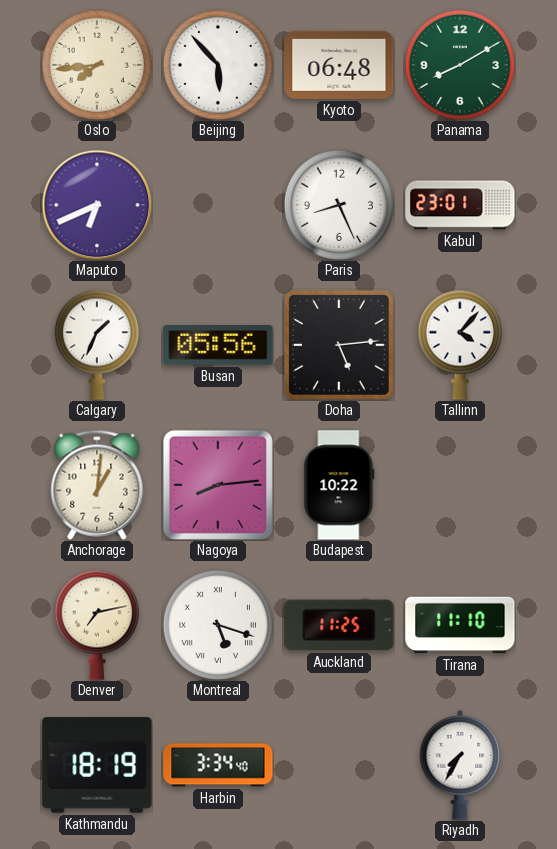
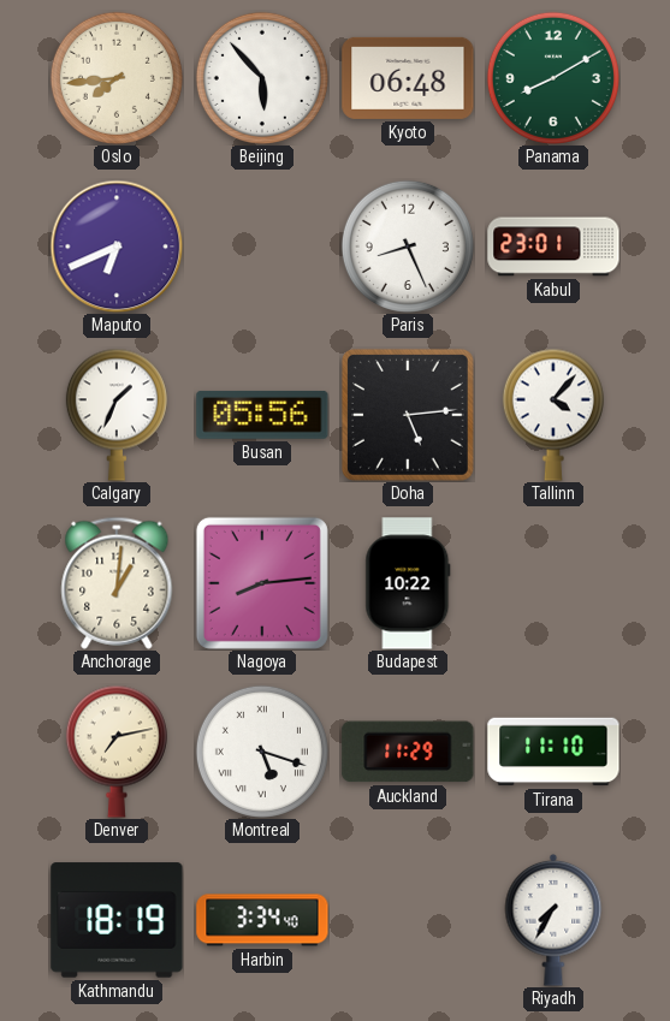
Auckland: 11:25 -> 11:29 (408, 752)
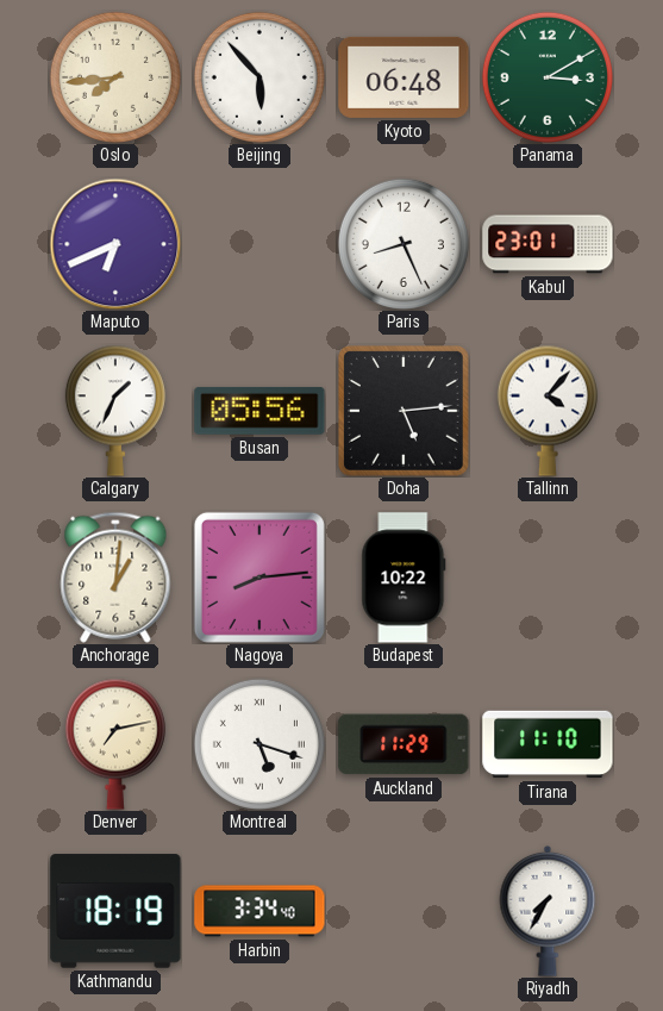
Panama: 8:10 -> 3:10 (548, 77)
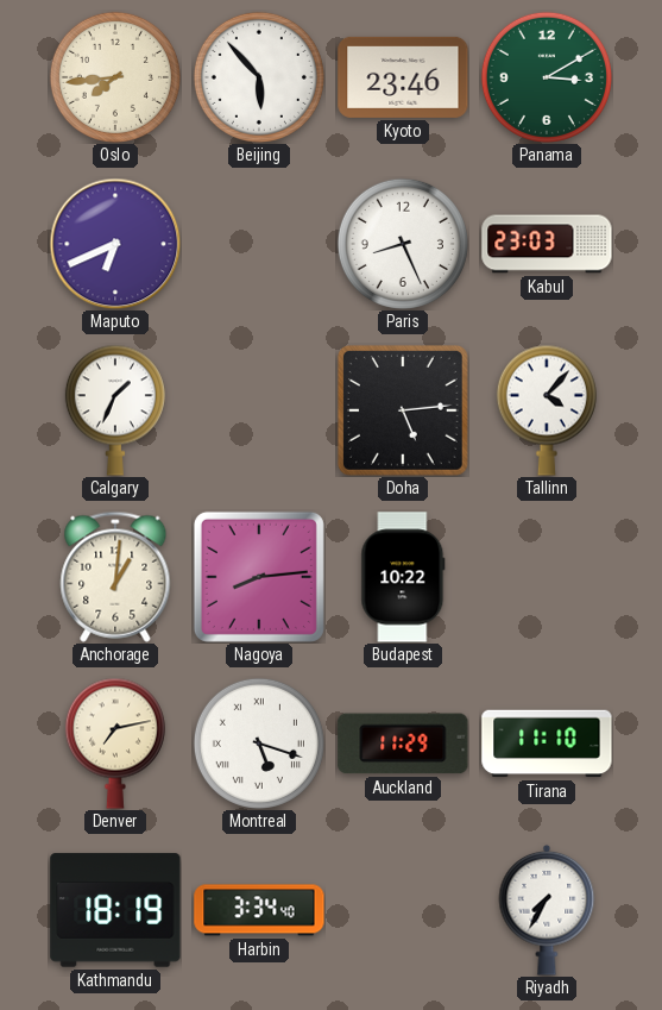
Kyoto: 06:48 -> 23:46 (403, 77)
Kabul: 23:01 -> 23:03 (547, 244)
Busan: 05:56 -> none (259, 411)
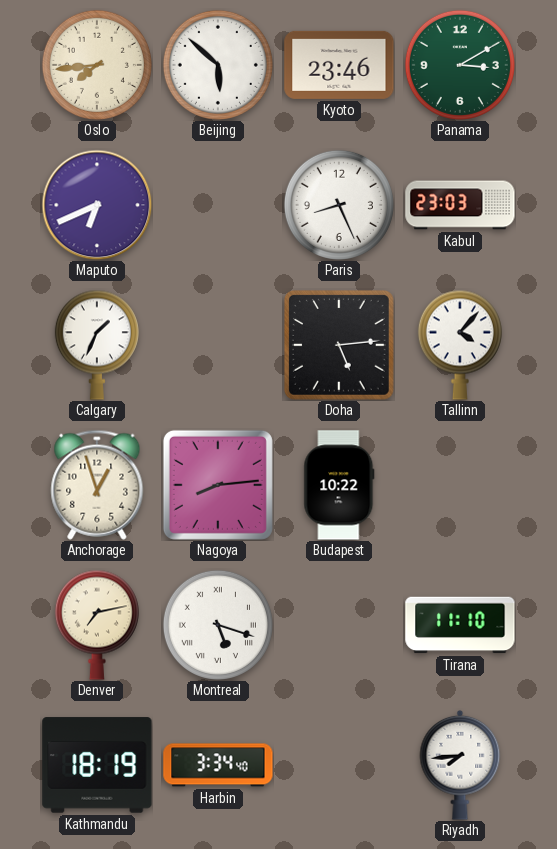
Beijing: 5:53 -> 5:52 (218, 65)
Anchorage: 1:01 -> 12:57 (97, 485)
Auckland: 11:29 -> none (403, 744)
Riyadh: 7:35 -> 7:44 (460, 765)
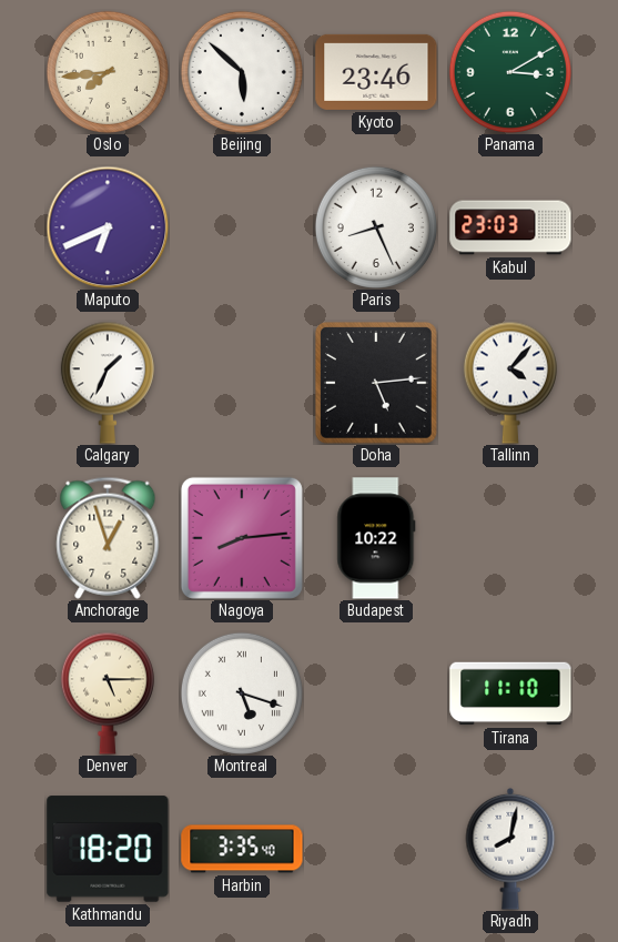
Denver: 7:13 -> 5:15 (108, 693)
Kathmandu: 18:19 -> 18:20 (108, 849)
Harbin: 3:34 -> 3:35 (242, 849)
Riyadh: 7:44 -> 8:02 (510, 849)
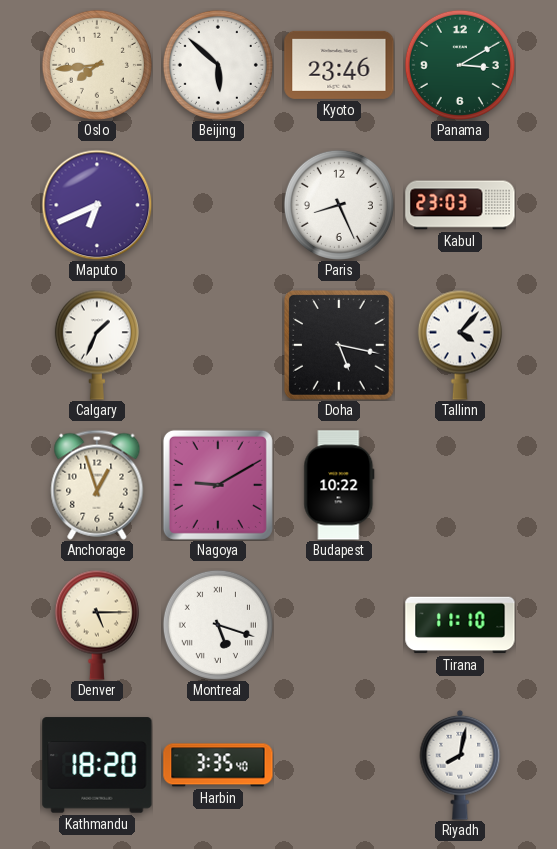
Doha: 5:14 -> 5:17 (339, 345)
Nagoya: 8:14 -> 9:10 (218, 485)
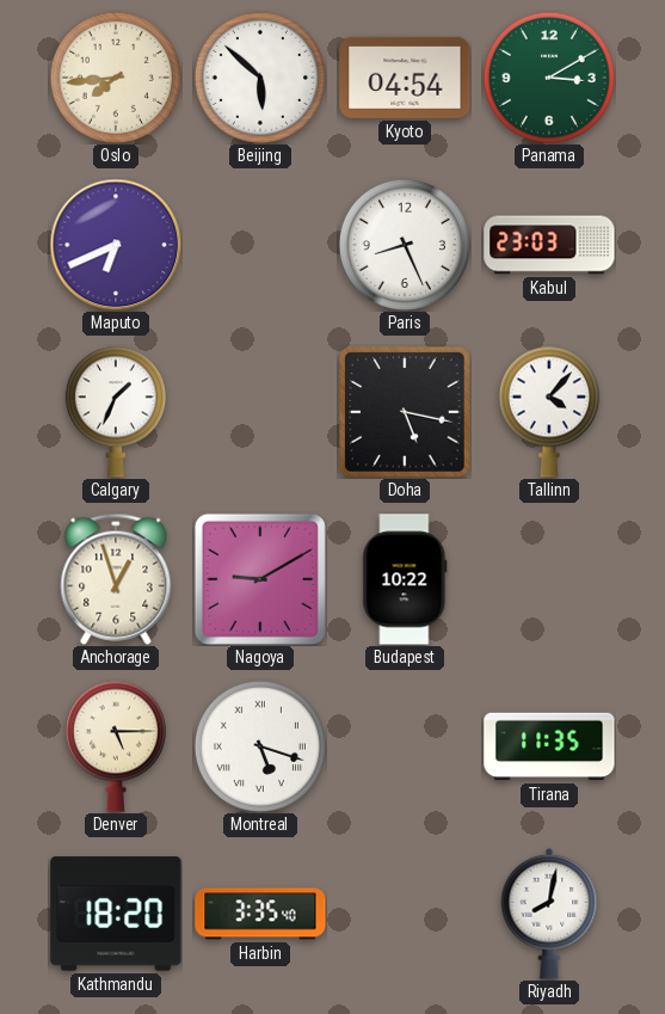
Kyoto: 23:46 -> 04:54 (405, 78)
Tirana: 11:10 -> 11:35 (549, 746)
